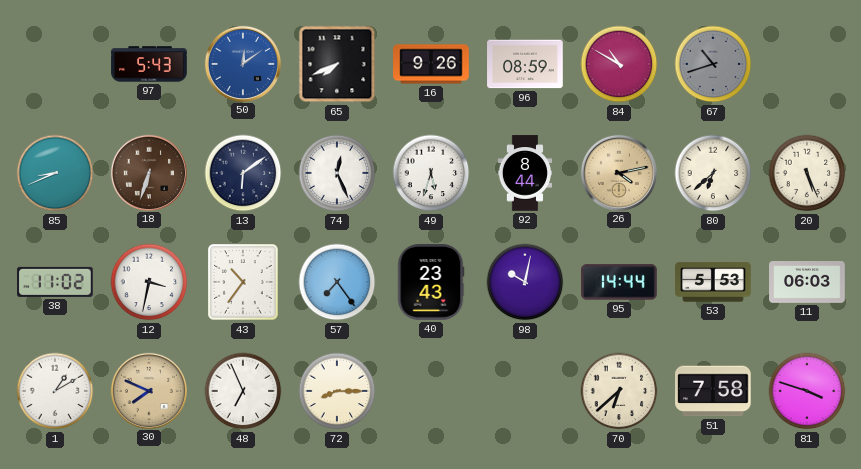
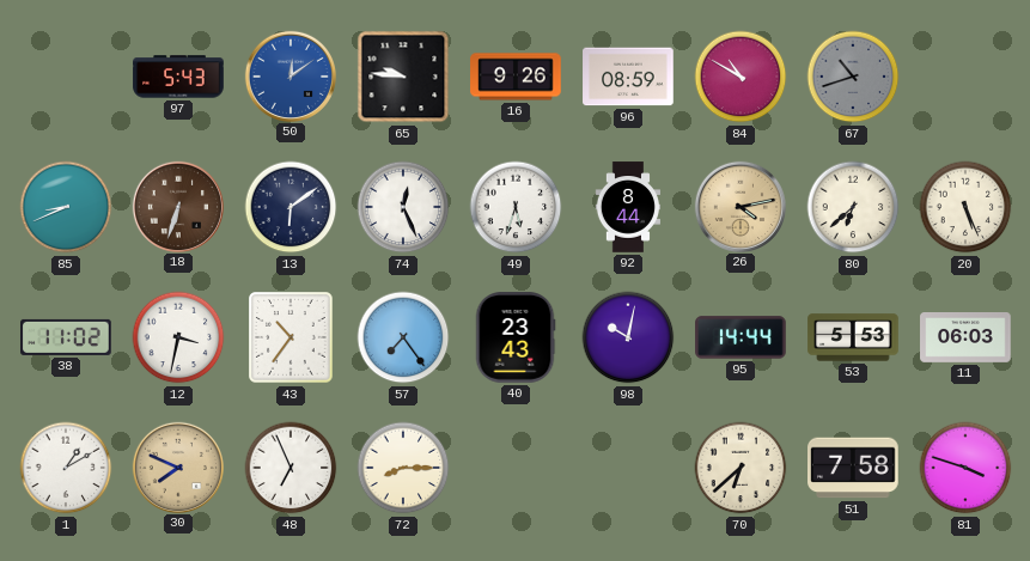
65: 7:41 -> 9:46 (403, 77)
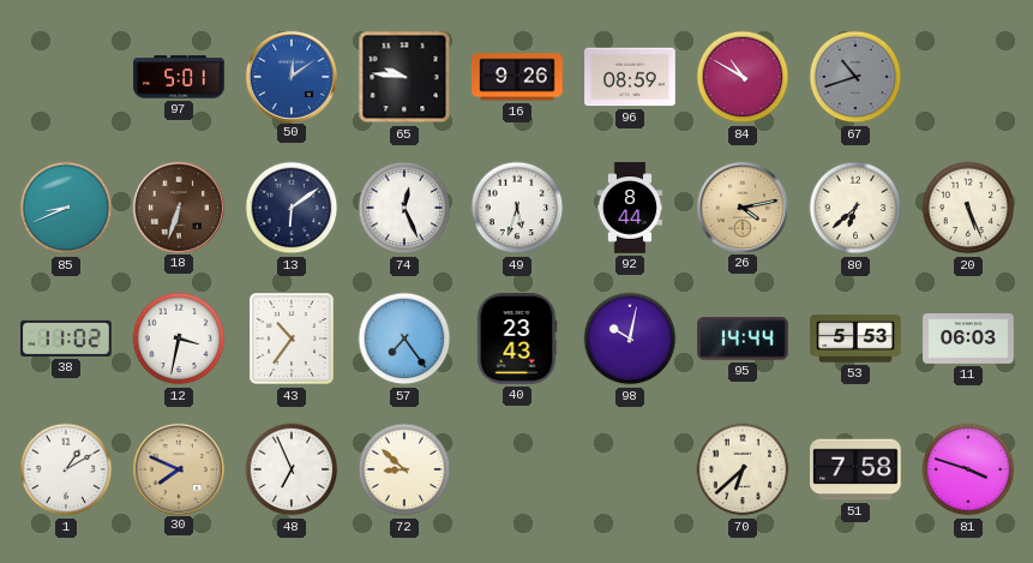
97: 5:43 -> 5:01 (179, 77)
72: 8:15 -> 8:52 (404, 469)
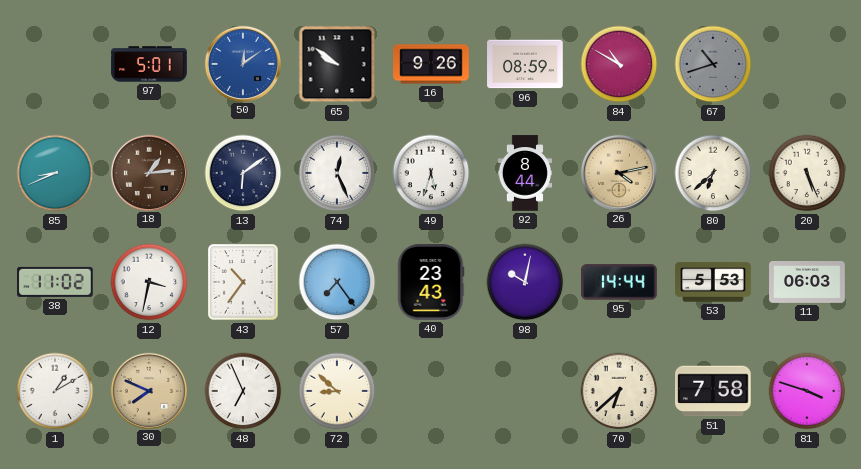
65: 9:46 -> 9:51 (337, 64)
18: 6:33 -> 1:14 (148, 172)
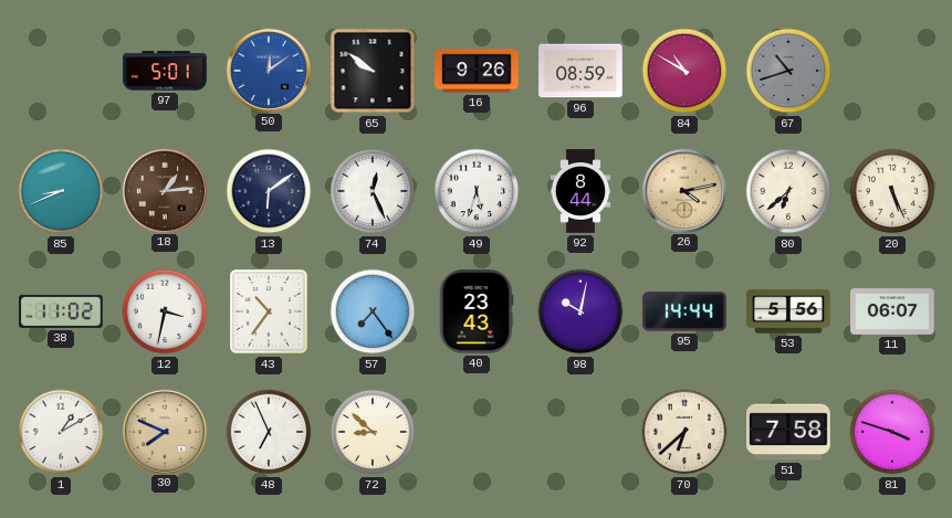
53: 5:53 -> 5:56 (788, 311)
11: 06:03 -> 06:07 (892, 313)
